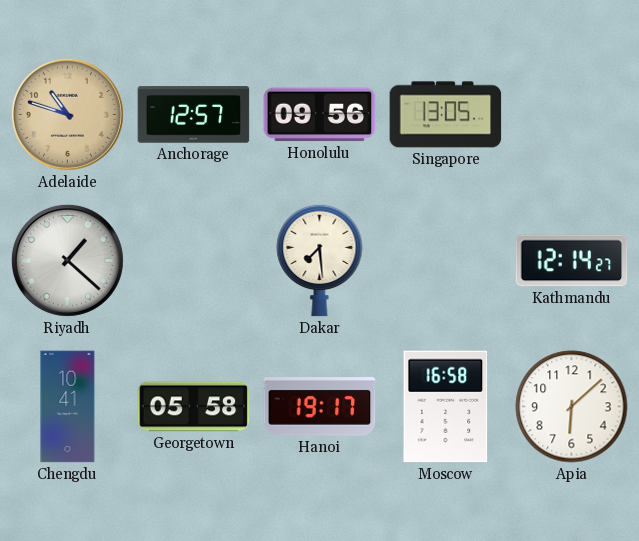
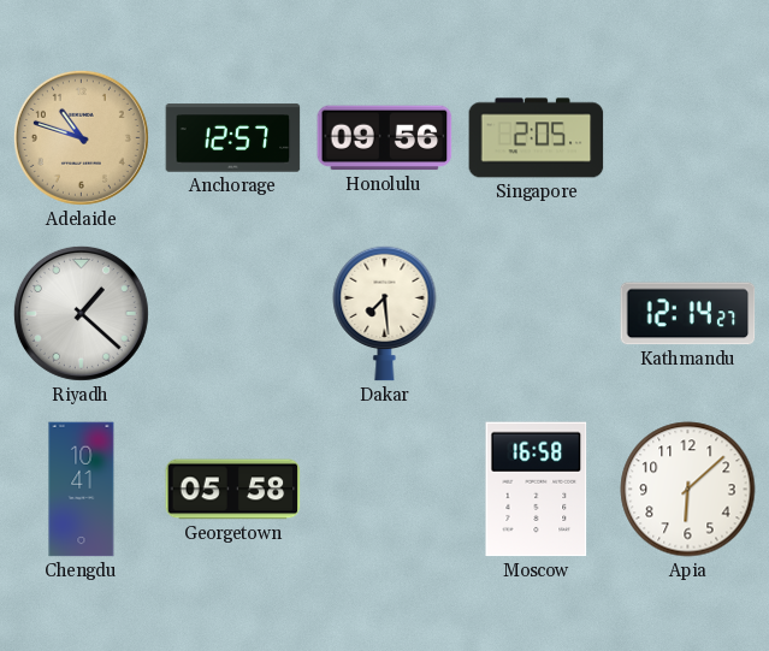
Singapore: 13:05 -> 2:05 (537, 138)
Hanoi: 19:17 -> none (320, 407)
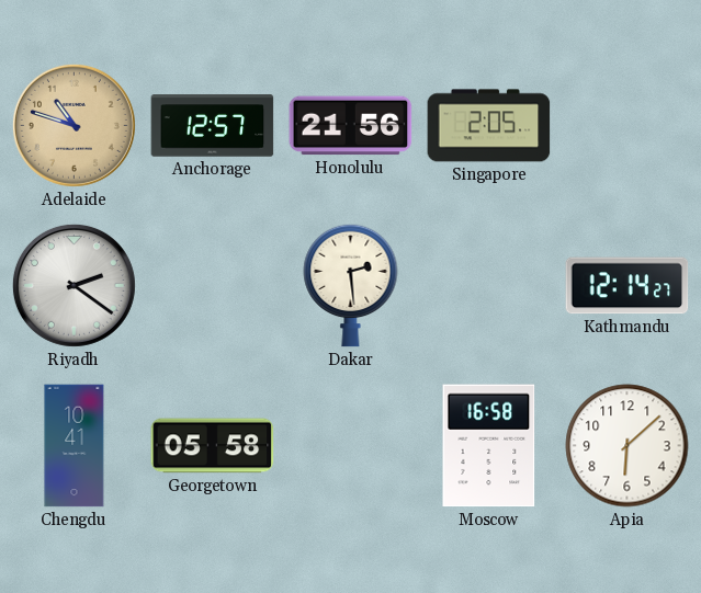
Honolulu: 09:56 -> 21:56 (351, 126)
Riyadh: 1:22 -> 2:21 (74, 285)
Dakar: 7:29 -> 2:29 (351, 285)
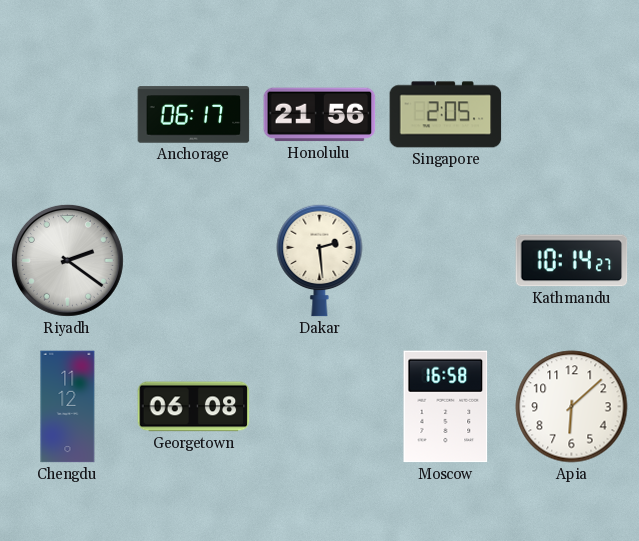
Adelaide: 10:48 -> none (74, 125)
Anchorage: 12:57 -> 06:17 (194, 115)
Kathmandu: 12:14 -> 10:14 (572, 261)
Chengdu: 10:41 -> 11:12 (68, 407)
Georgetown: 05:58 -> 06:08 (194, 407)
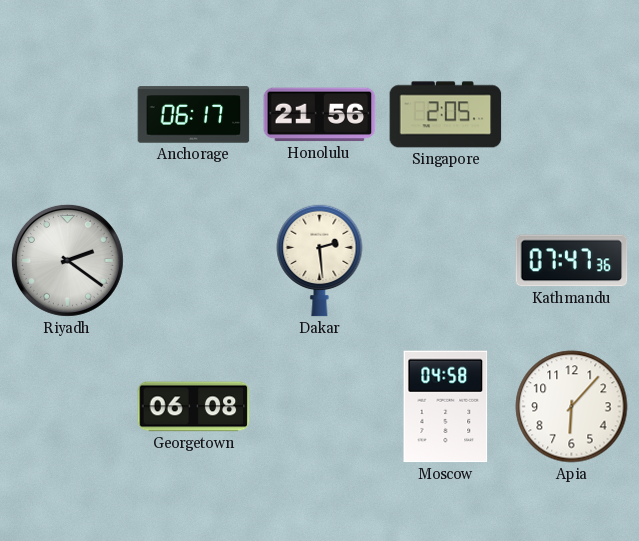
Kathmandu: 10:14 -> 07:47 (572, 261)
Chengdu: 11:12 -> none (68, 407)
Moscow: 16:58 -> 04:58 (446, 407)
Apia: 6:08 -> 6:07 (572, 407)
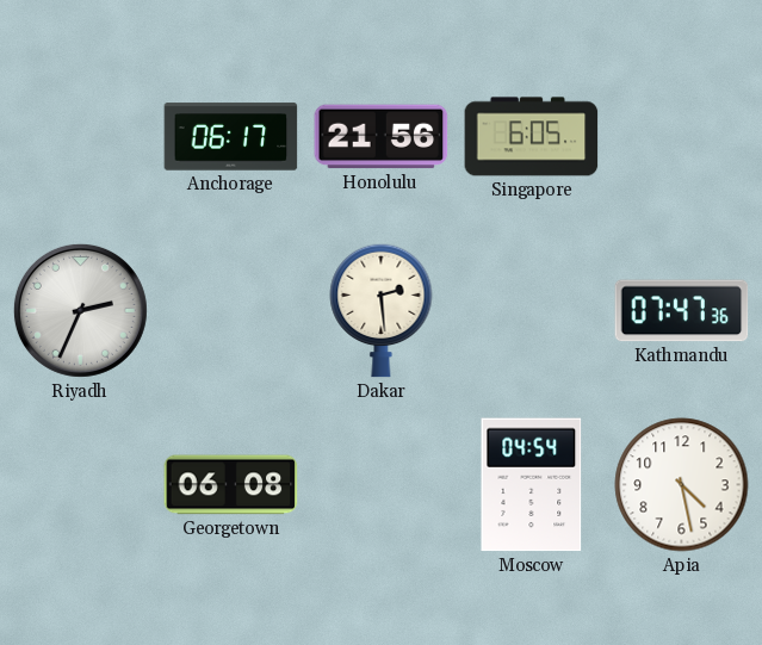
Singapore: 2:05 -> 6:05 (532, 137)
Riyadh: 2:21 -> 2:34 (80, 310)
Moscow: 04:58 -> 04:54 (532, 485)
Apia: 6:07 -> 4:28 (682, 485)
